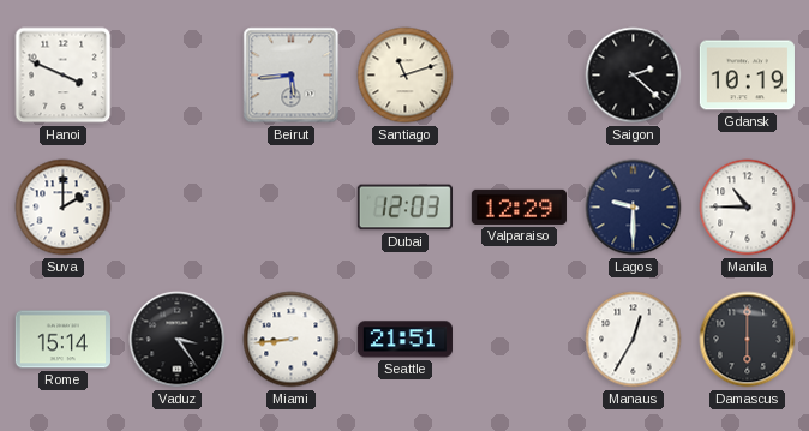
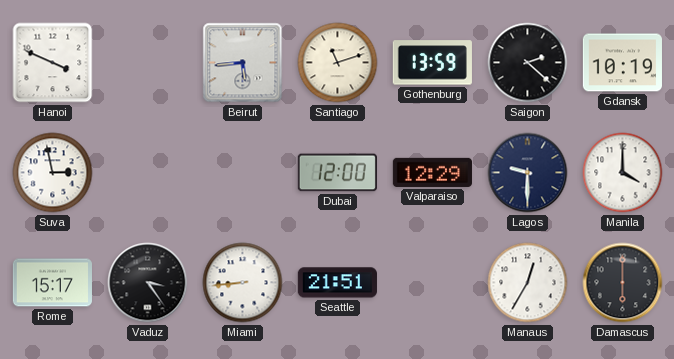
Gothenburg: none -> 13:59 (432, 63)
Suva: 2:00 -> 2:58 (53, 173)
Dubai: 12:03 -> 12:00 (337, 173)
Manila: 10:45 -> 4:00 (623, 173)
Rome: 15:14 -> 15:17 (52, 283)
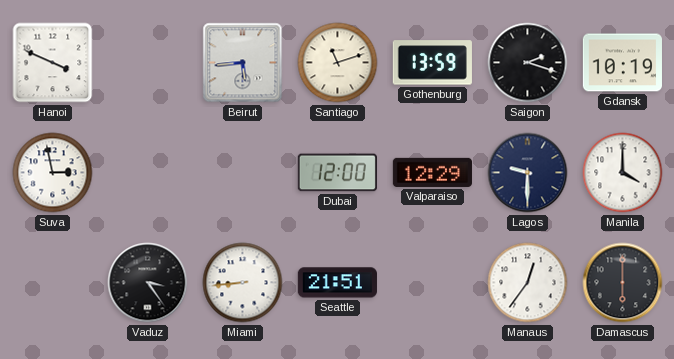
Saigon: 2:22 -> 2:18 (528, 63)
Rome: 15:17 -> none (52, 283)
Manaus: 12:35 -> 12:36 (528, 283)
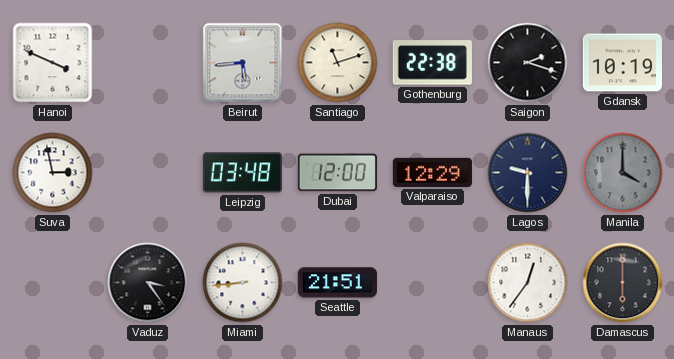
Gothenburg: 13:59 -> 22:38 (432, 63)
Leipzig: none -> 03:48 (242, 173)
Manila dial: white -> grey (623, 173)
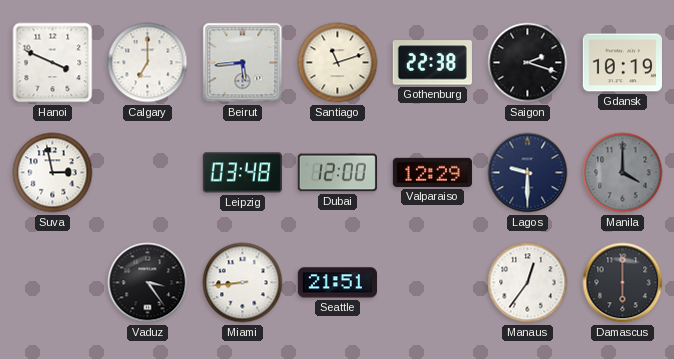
Calgary: none -> 7:00 (148, 63)
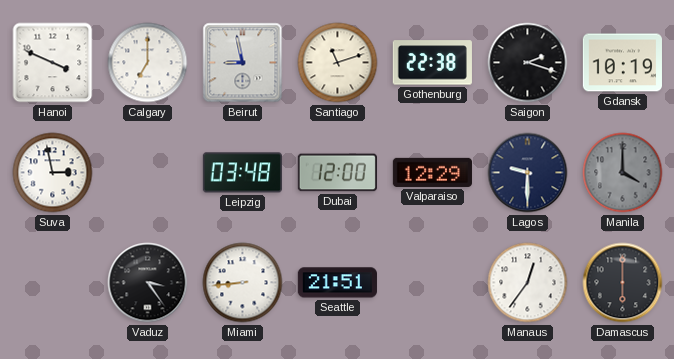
Beirut: 5:44 -> 8:58 (243, 63)
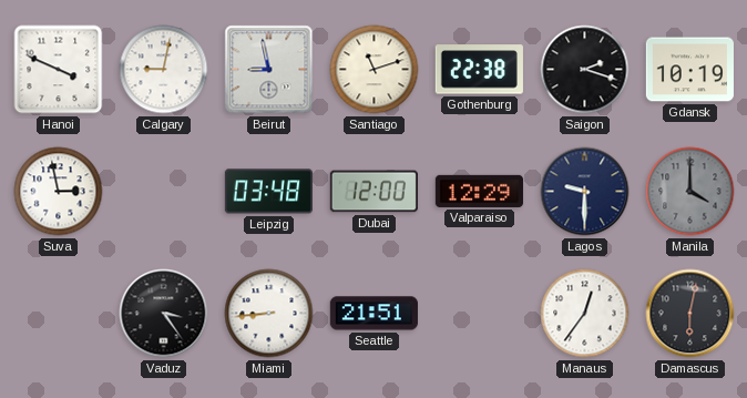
Calgary: 7:00 -> 9:02 (164, 70)
Damascus: 6:00 -> 6:02 (690, 314)
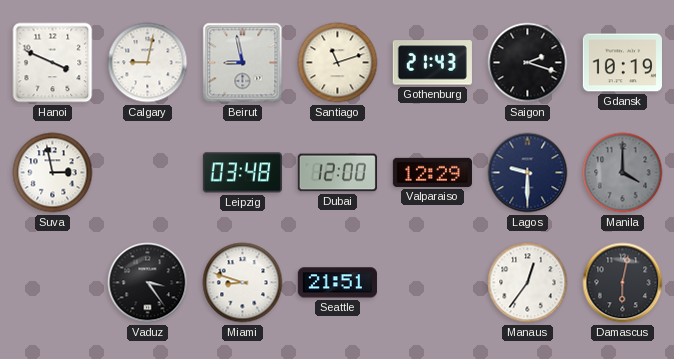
Gothenburg: 22:38 -> 21:43 (432, 63)
Miami: 8:44 -> 8:48 (243, 283)
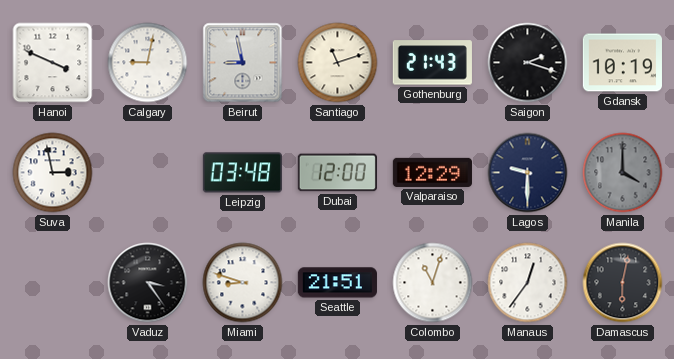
Colombo: none -> 11:03 (433, 283)
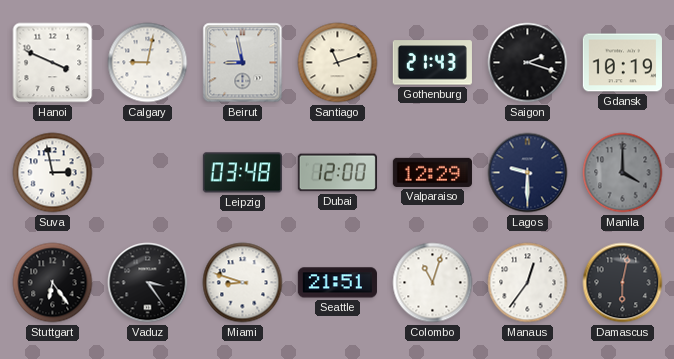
Stuttgart: none -> 6:24 (53, 283)
